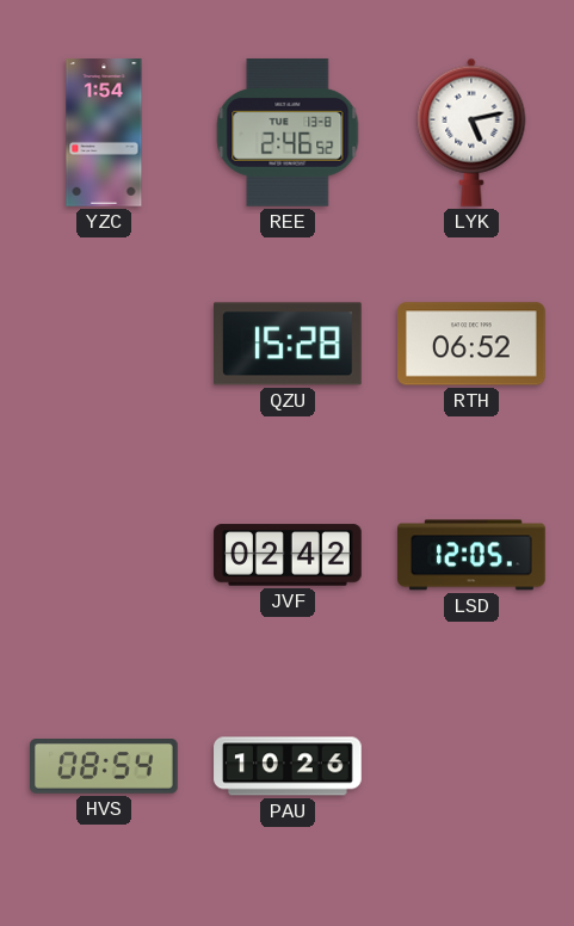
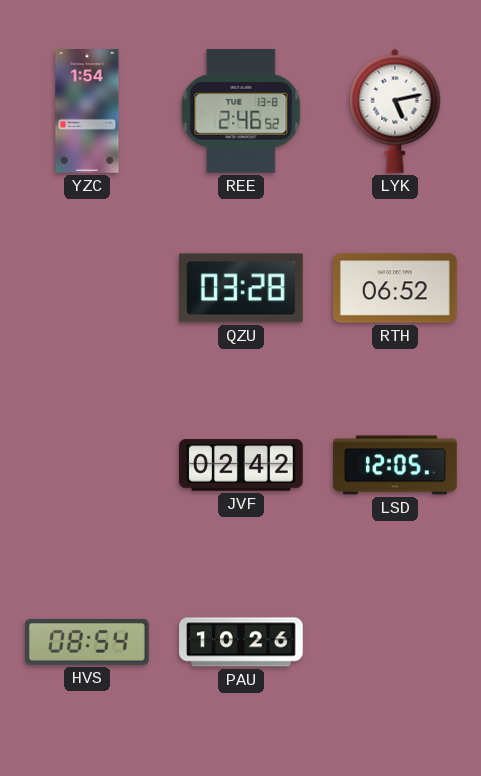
QZU: 15:28 -> 03:28 (242, 288)
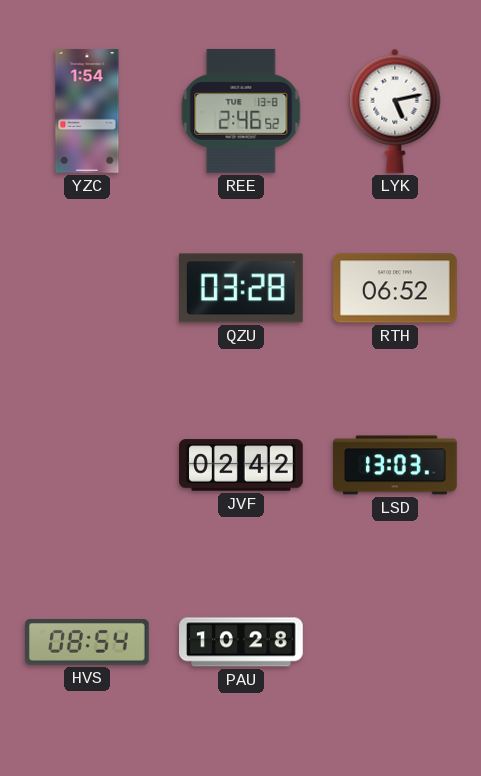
LSD: 12:05 -> 13:03 (395, 465)
PAU: 10:26 -> 10:28 (241, 642)
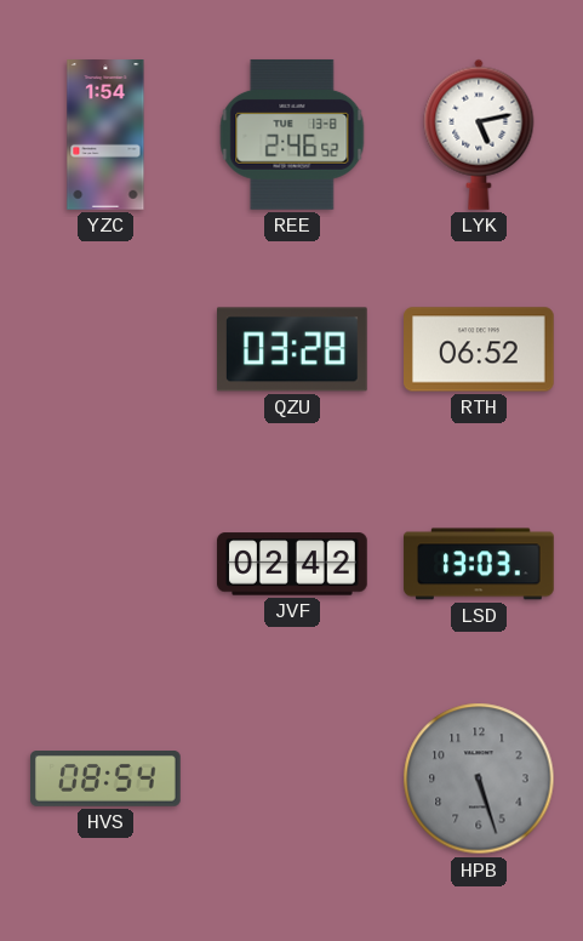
PAU: 10:28 -> none (241, 642)
HPB: none -> 5:27 (479, 779)
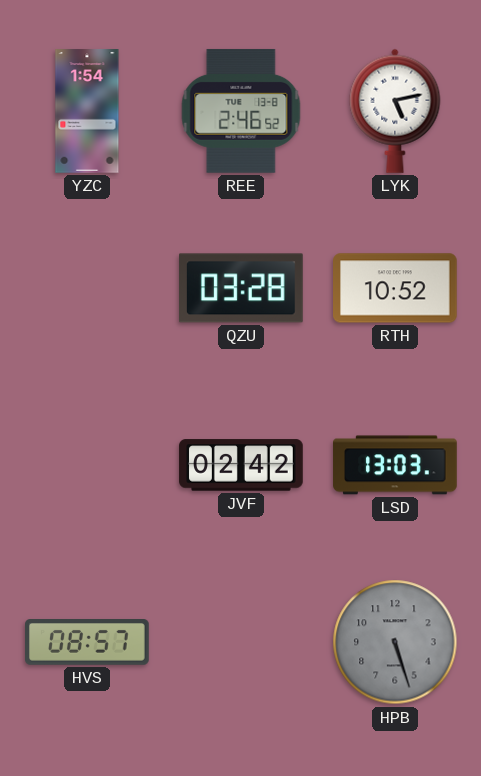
RTH: 06:52 -> 10:52 (396, 288)
HVS: 08:54 -> 08:57 (88, 642)
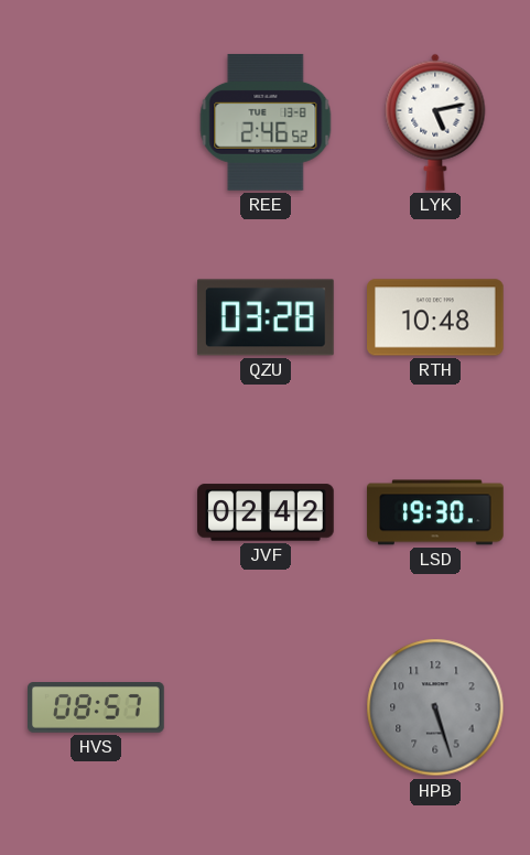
YZC: 1:54 -> none (87, 111)
RTH: 10:52 -> 10:48 (436, 317)
LSD: 13:03 -> 19:30 (435, 512)
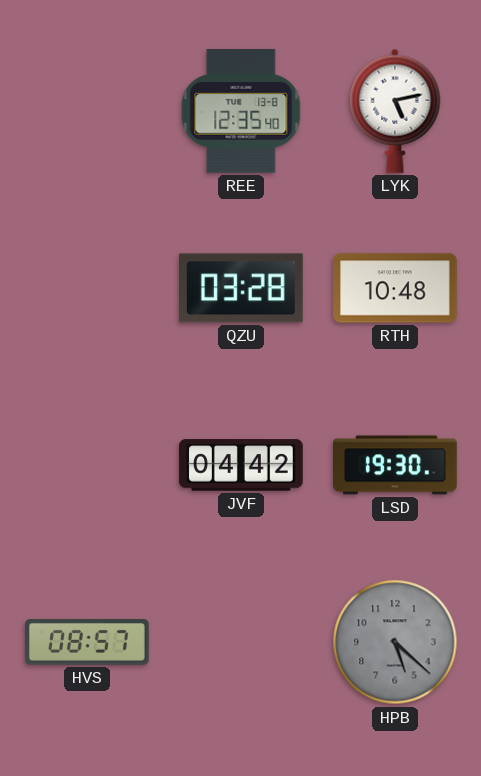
REE: 2:46 -> 12:35 (241, 111)
JVF: 02:42 -> 04:42 (241, 465)
HPB: 5:27 -> 5:22 (395, 642)
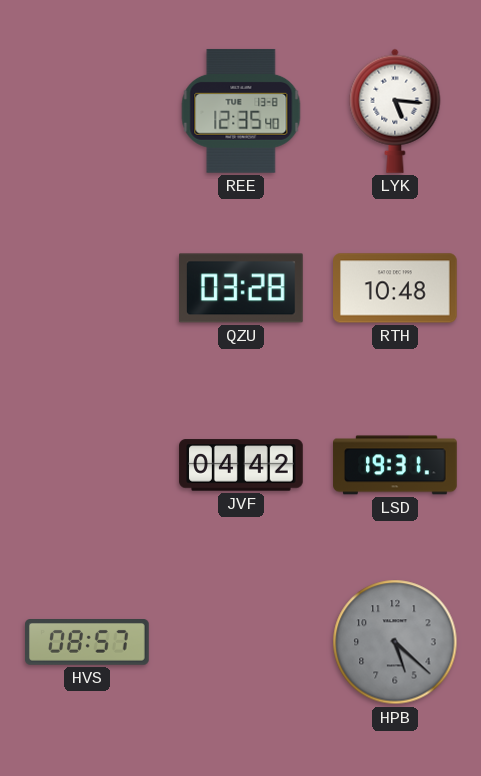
LYK: 5:13 -> 5:16 (395, 111)
LSD: 19:30 -> 19:31 (395, 465)
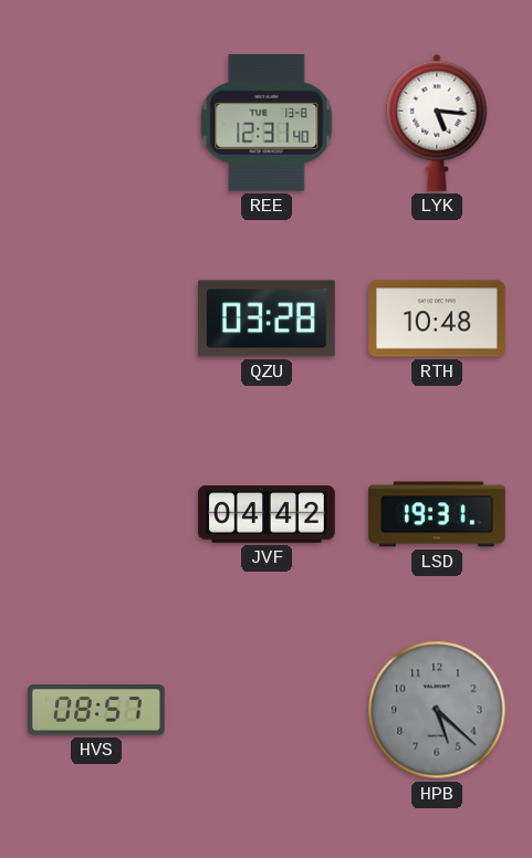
REE: 12:35 -> 12:31 (267, 123)
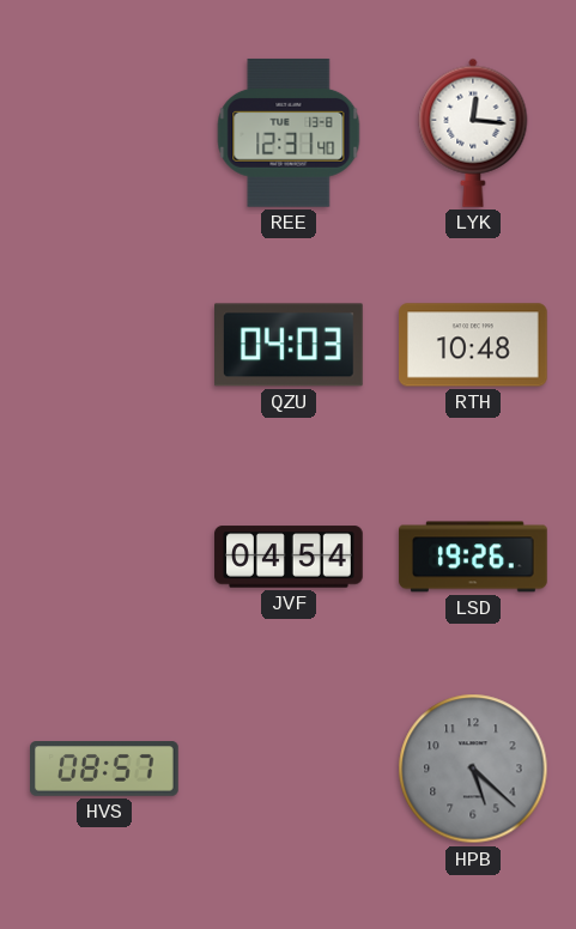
LYK: 5:16 -> 12:16 (473, 133)
QZU: 03:28 -> 04:03 (290, 345)
JVF: 04:42 -> 04:54 (289, 557)
LSD: 19:31 -> 19:26 (473, 557)
